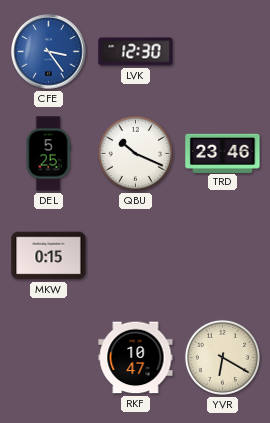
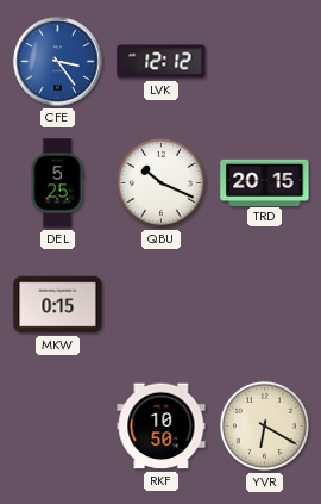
LVK: 12:30 -> 12:12 (162, 62)
TRD: 23:46 -> 20:15 (265, 182)
RKF: 10:47 -> 10:50 (162, 427)
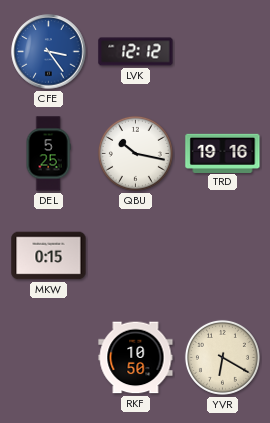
QBU: 10:19 -> 10:17 (135, 153)
TRD: 20:15 -> 19:16 (223, 153)
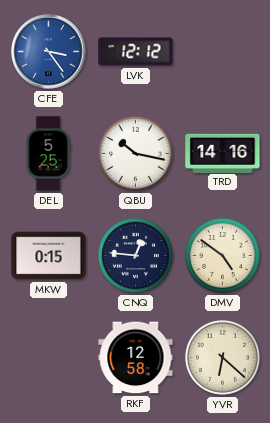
TRD: 19:16 -> 14:16 (223, 153)
CNQ: none -> 12:46 (135, 255)
DMV: none -> 4:51 (222, 255)
RKF: 10:50 -> 12:58 (136, 358)
YVR: 6:20 -> 6:22 (222, 357)
